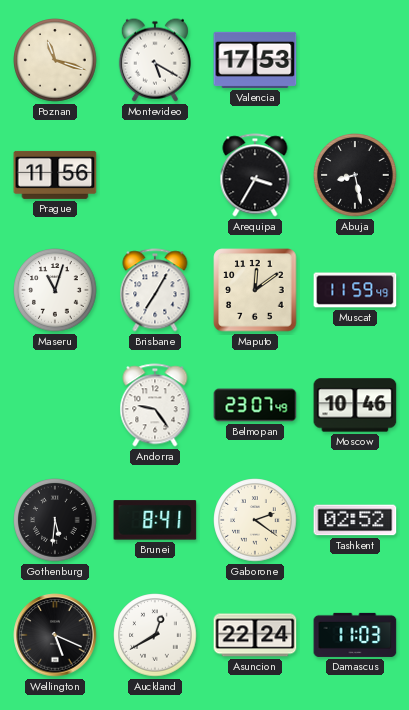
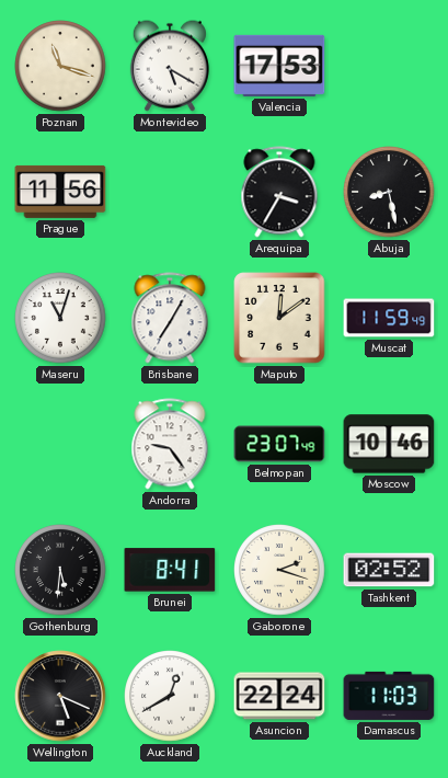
Gaborone: 2:21 -> 2:18 (279, 570)
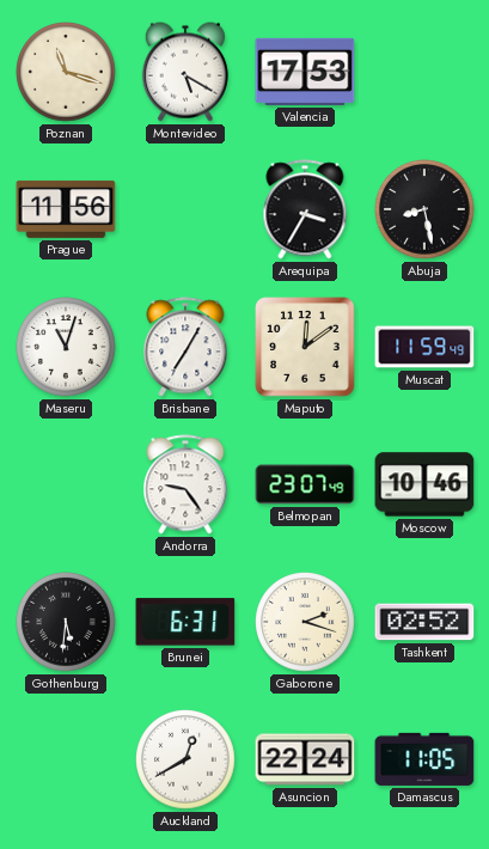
Brunei: 8:41 -> 6:31 (185, 622)
Wellington: 5:19 -> none (60, 696)
Damascus: 11:03 -> 11:05 (424, 759)
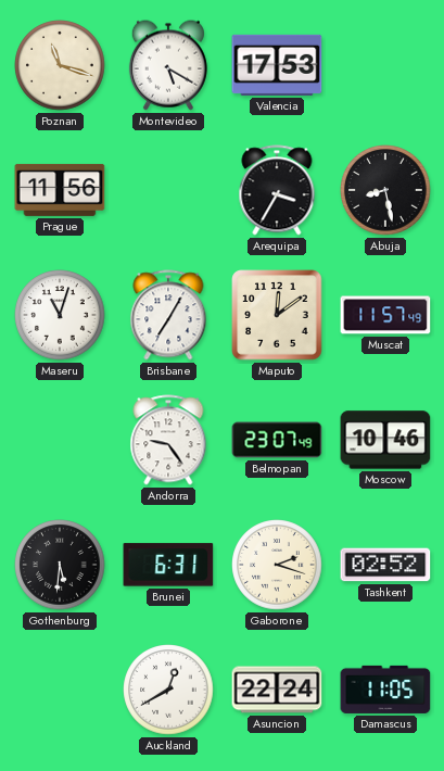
Muscat: 11:59 -> 11:57 (385, 315)
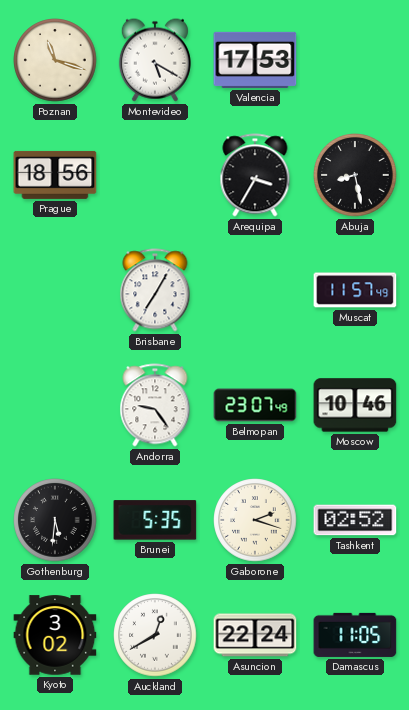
Prague: 11:56 -> 18:56 (55, 175)
Maseru: 11:03 -> none (60, 315)
Maputo: 12:09 -> none (277, 315)
Brunei: 6:31 -> 5:35 (155, 520)
Kyoto: none -> 3:02 (55, 635)
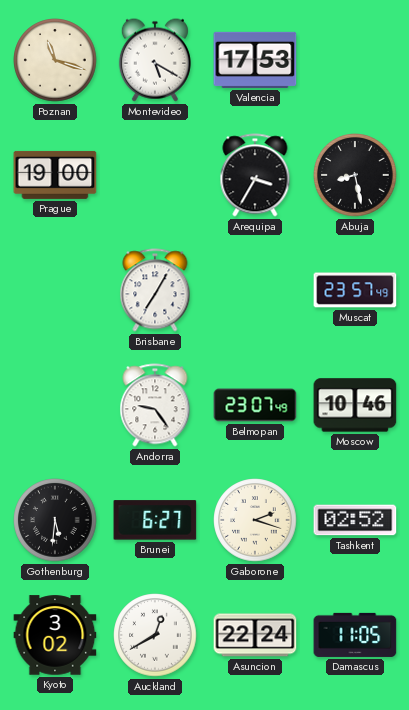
Prague: 18:56 -> 19:00 (55, 175)
Muscat: 11:57 -> 23:57 (355, 290)
Brunei: 5:35 -> 6:27 (155, 520)
